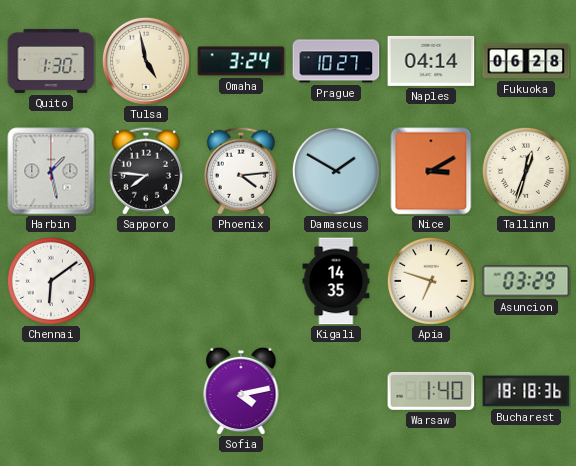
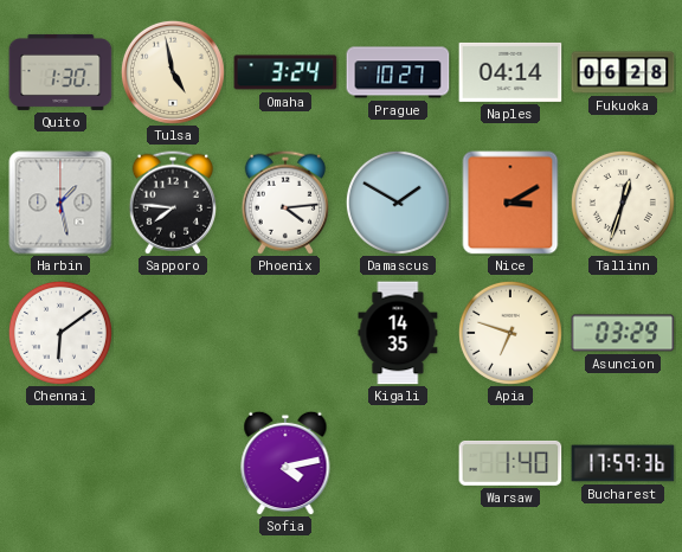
Bucharest: 18:18 -> 17:59 (623, 463)
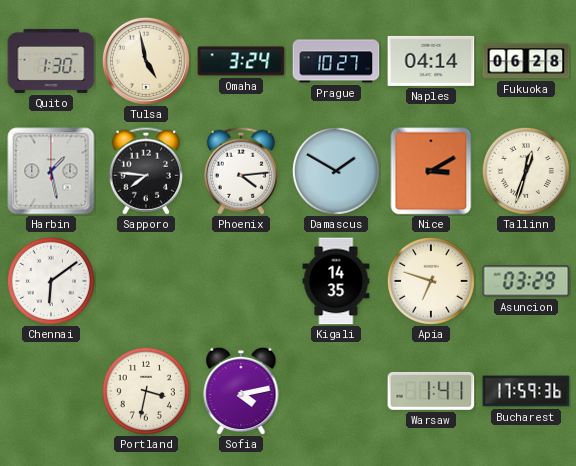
Portland: none -> 3:32 (146, 391)
Warsaw: 1:40 -> 1:41 (431, 391)
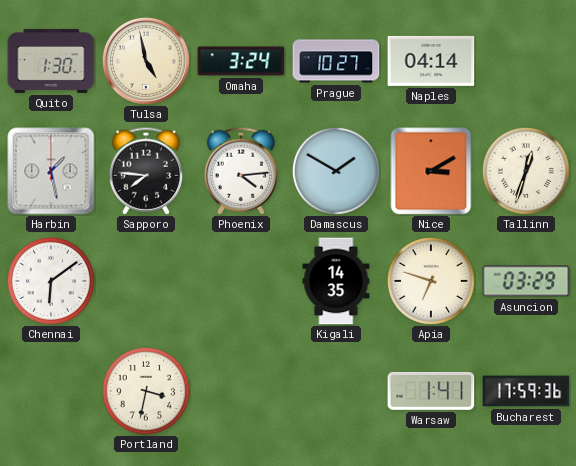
Fukuoka: 06:28 -> none (526, 61)
Sofia: 4:13 -> none (241, 391)
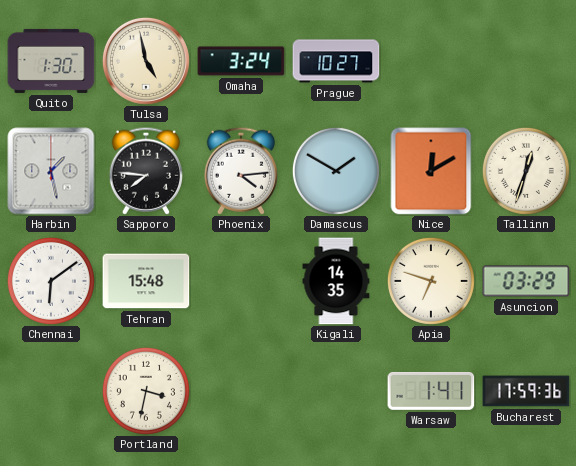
Naples: 04:14 -> none (431, 61)
Nice: 3:10 -> 12:10 (431, 171)
Tehran: none -> 15:48 (146, 281)
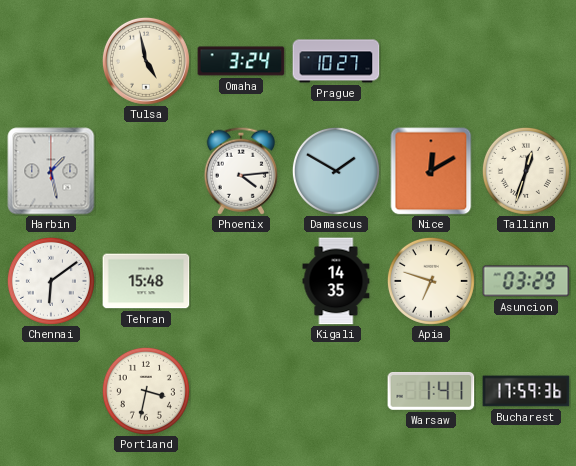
Quito: 1:30 -> none (51, 61)
Sapporo: 7:46 -> none (146, 171)
